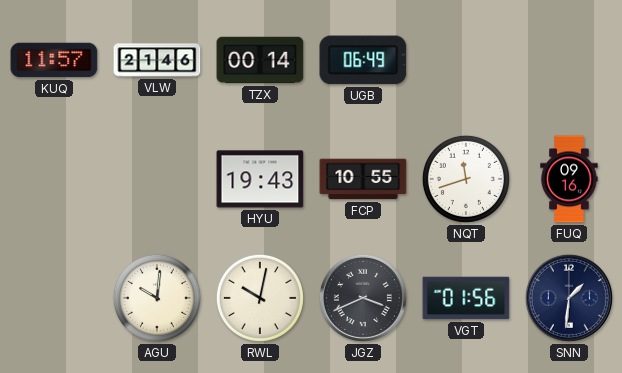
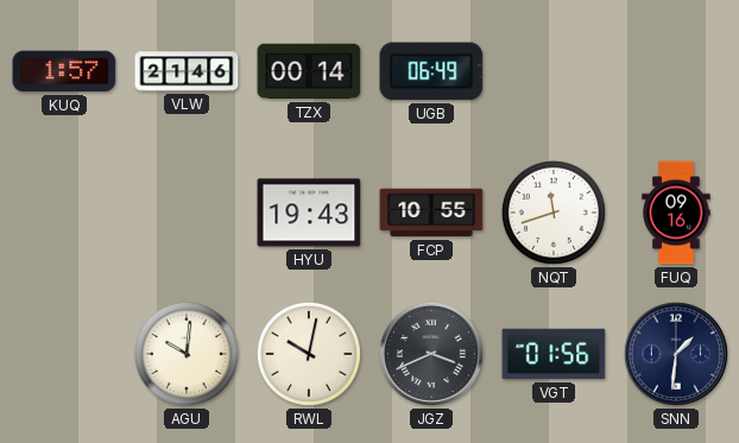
KUQ: 11:57 -> 1:57 (64, 71)
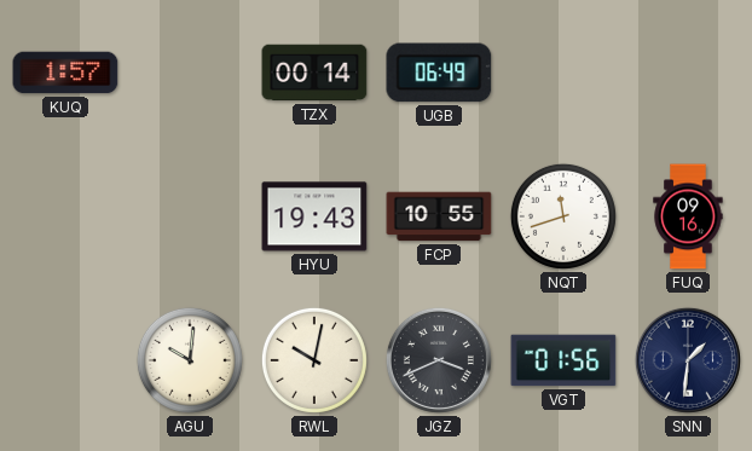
VLW: 21:46 -> none (187, 71)
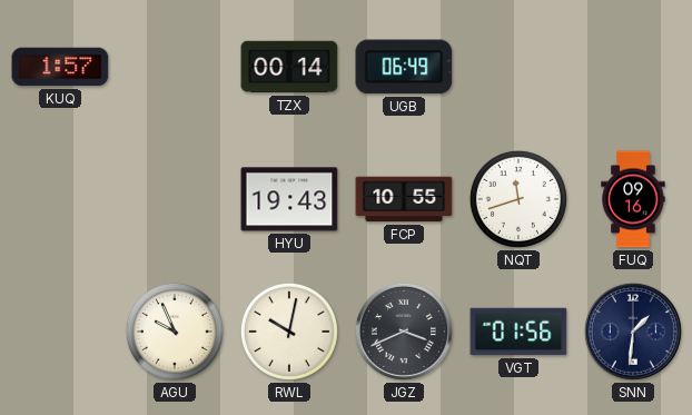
AGU: 10:01 -> 9:56 (175, 332)
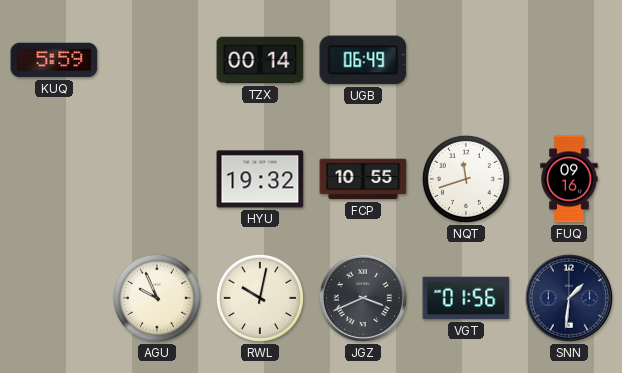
KUQ: 1:57 -> 5:59 (54, 60)
HYU: 19:43 -> 19:32 (260, 179)
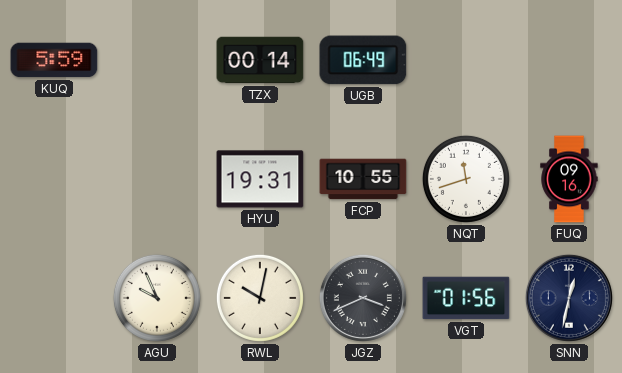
HYU: 19:32 -> 19:31 (260, 179)
SNN: 1:31 -> 12:32 (569, 298)
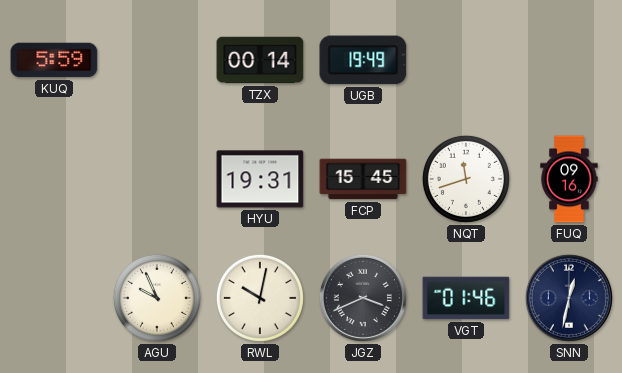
UGB: 06:49 -> 19:49 (363, 60)
FCP: 10:55 -> 15:45 (363, 179)
VGT: 01:56 -> 01:46 (466, 298)
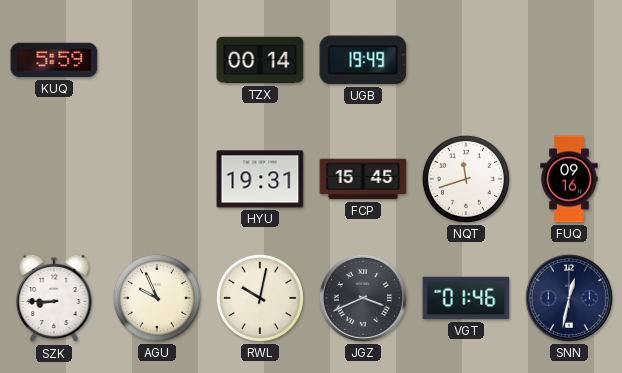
SZK: none -> 8:45 (54, 298)
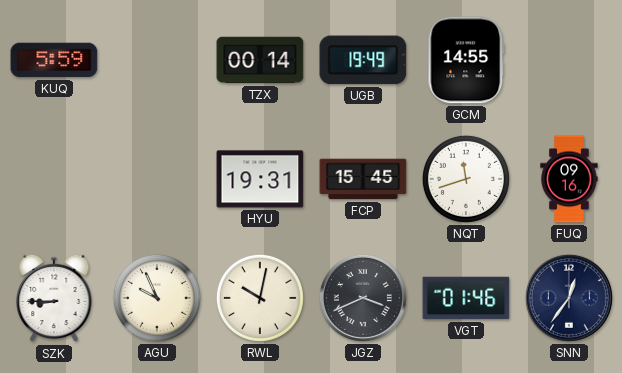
GCM: none -> 14:55 (466, 60)
SNN: 12:32 -> 12:36 (569, 298)
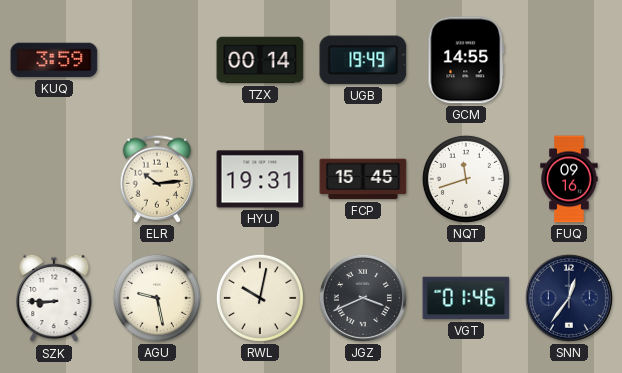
KUQ: 5:59 -> 3:59 (54, 60)
ELR: none -> 10:14 (157, 179)
AGU: 9:56 -> 9:28 (157, 298)
